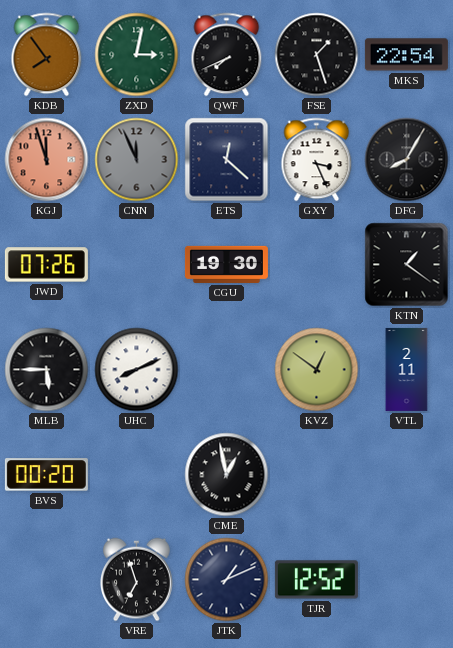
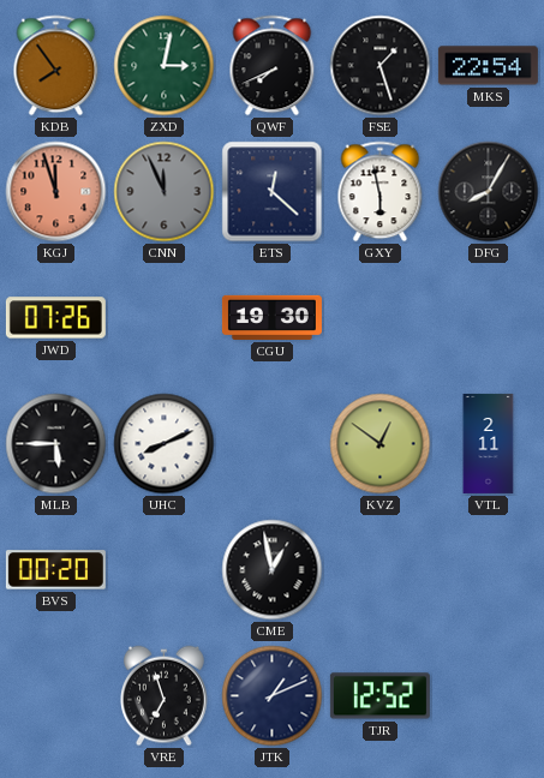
GXY: 3:26 -> 5:58 (381, 192)
KTN: 1:21 -> none (407, 265)
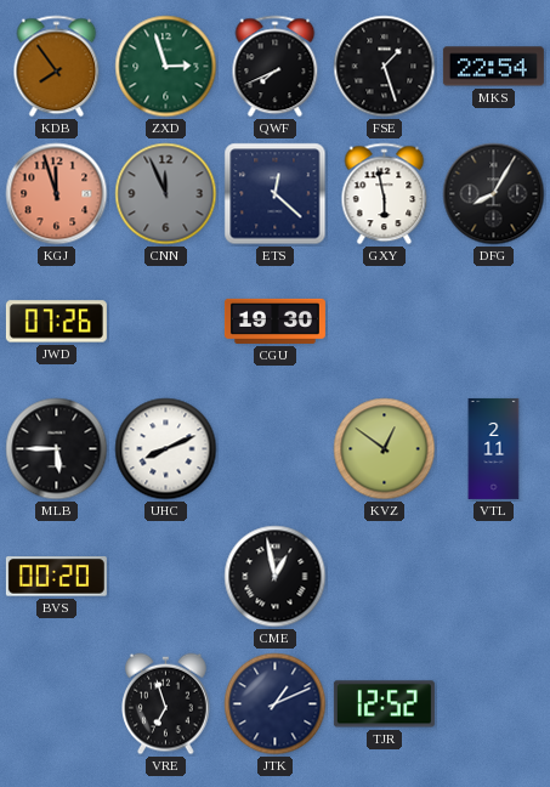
ZXD: 3:02 -> 2:57 (166, 67)
